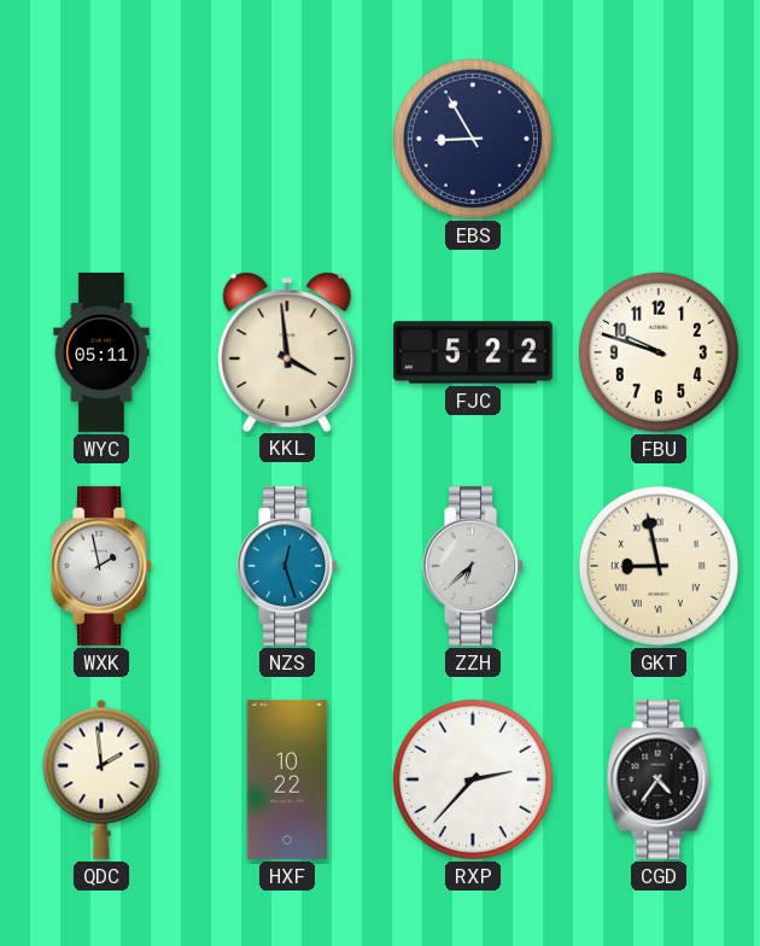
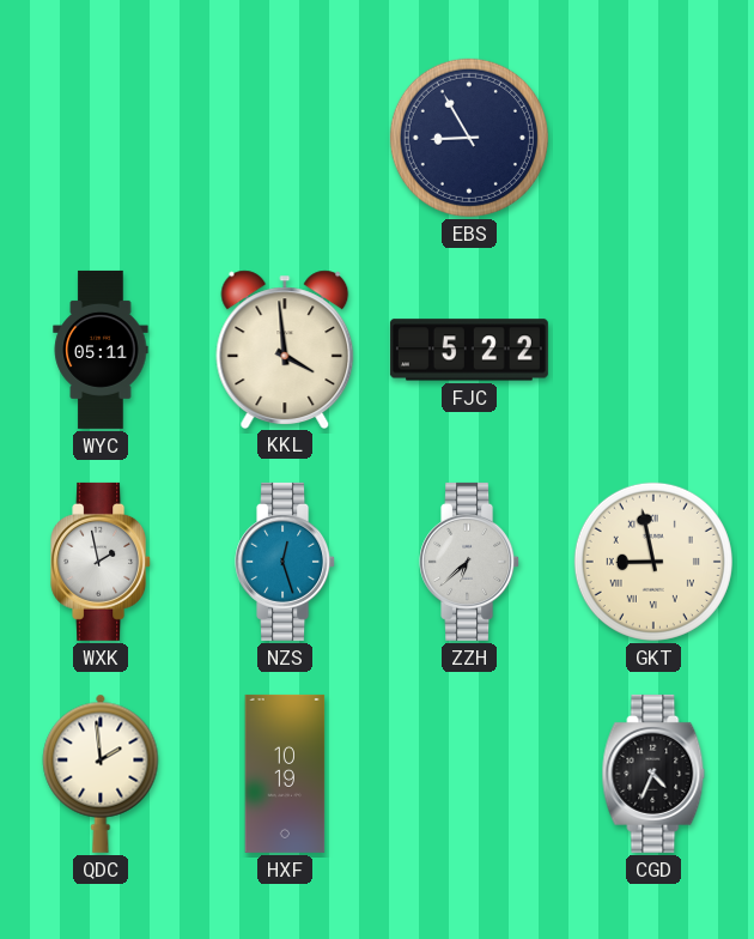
FBU: 9:48 -> none (659, 352)
HXF: 10:22 -> 10:19 (285, 774)
RXP: 2:37 -> none (473, 779)
CGD: 4:36 -> 4:34 (653, 774)
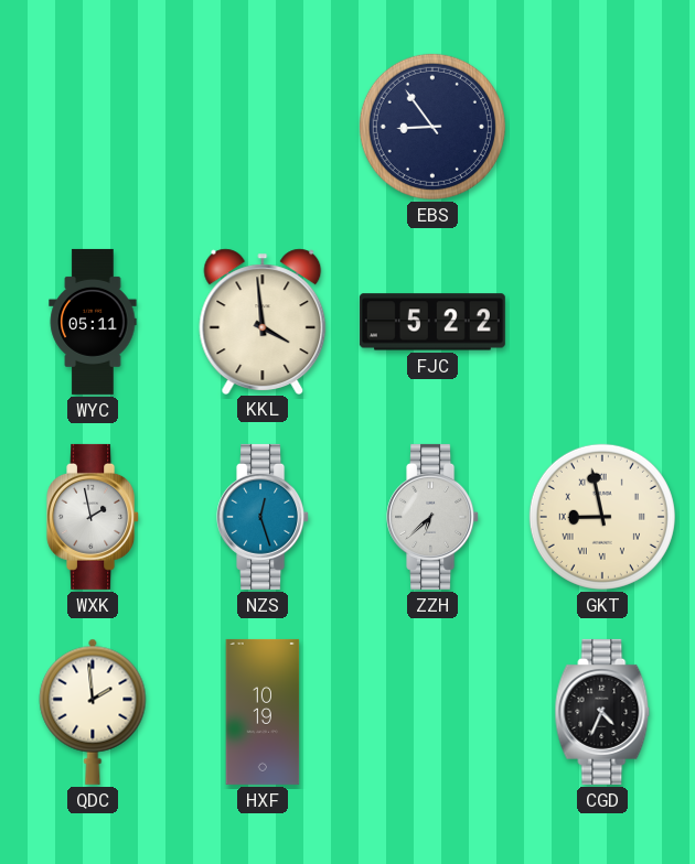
EBS: 8:55 -> 8:54 (432, 127)
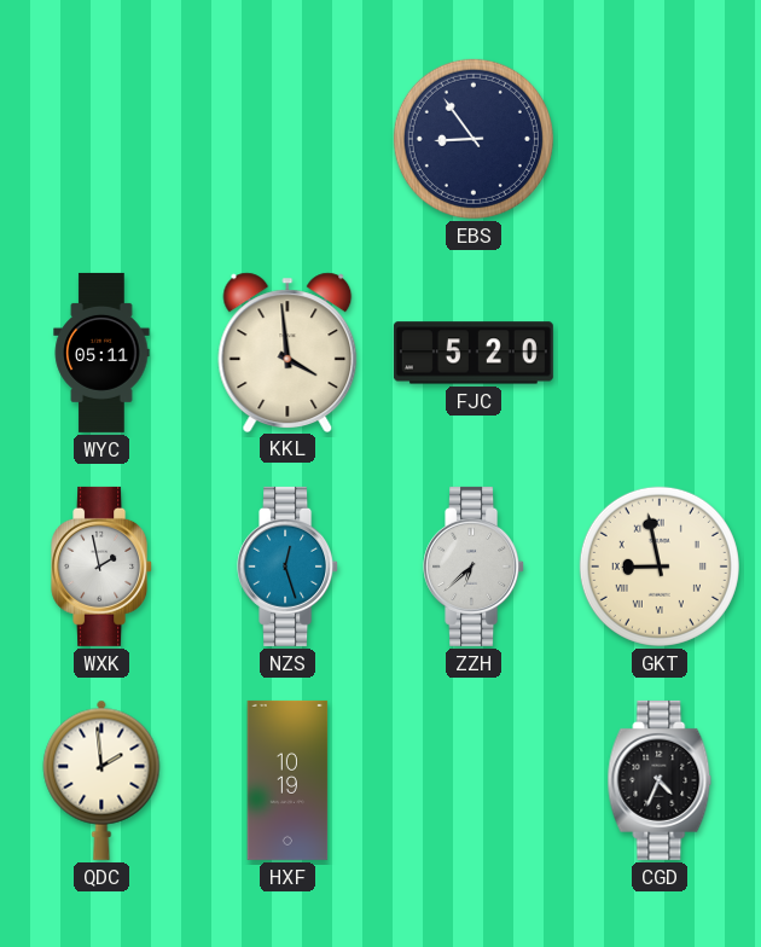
FJC: 5:22 -> 5:20 (474, 353)
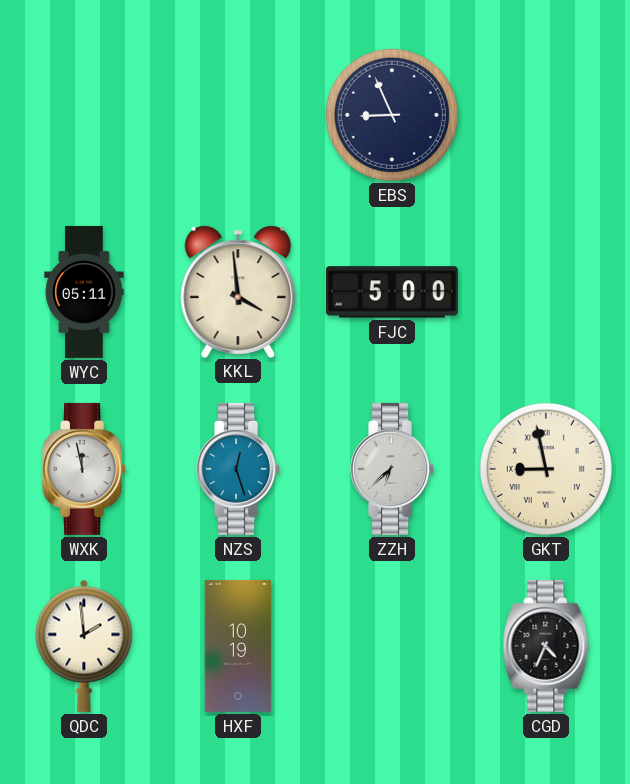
EBS: 8:54 -> 8:56 (392, 115)
FJC: 5:20 -> 5:00 (392, 292)
WXK: 1:58 -> 11:58 (85, 469)
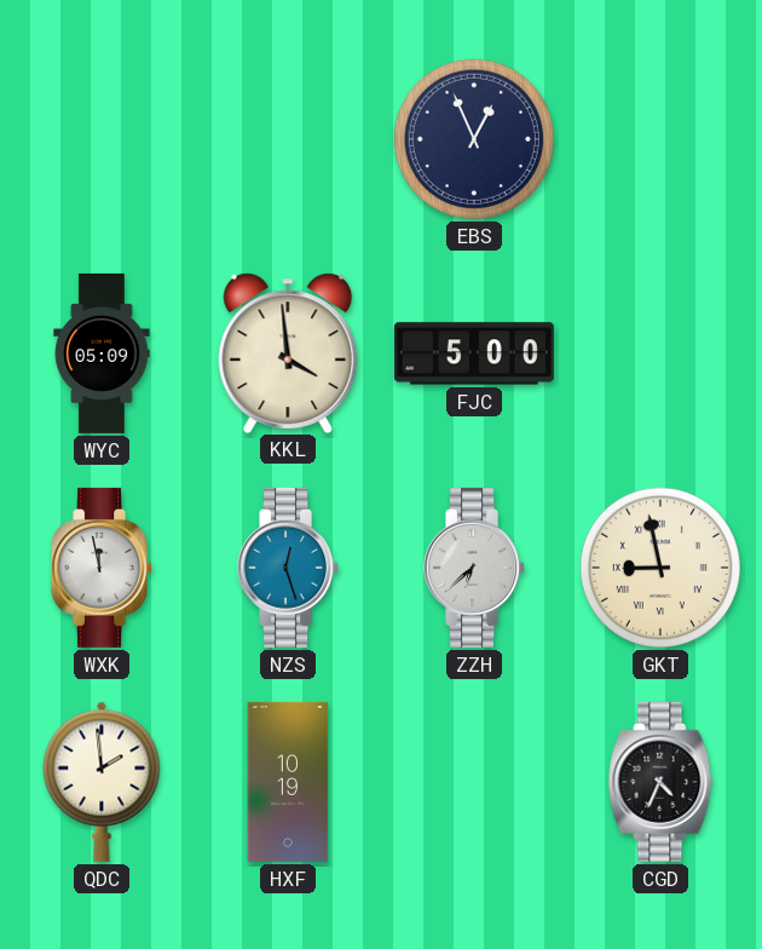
EBS: 8:56 -> 12:56 (474, 139)
WYC: 05:11 -> 05:09 (102, 353)
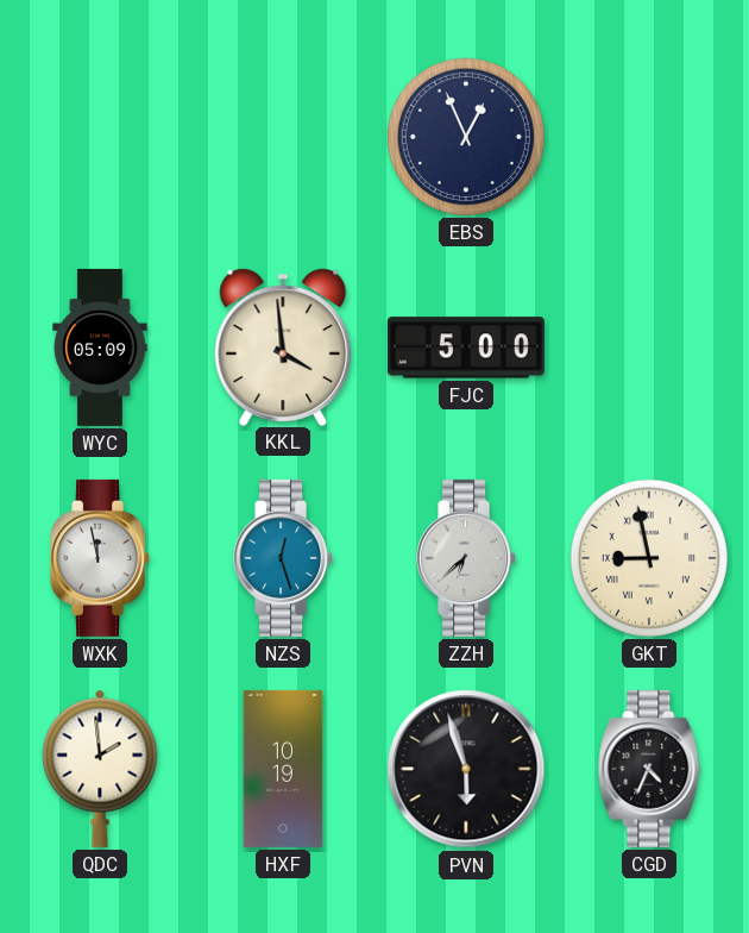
PVN: none -> 5:57 (466, 769)
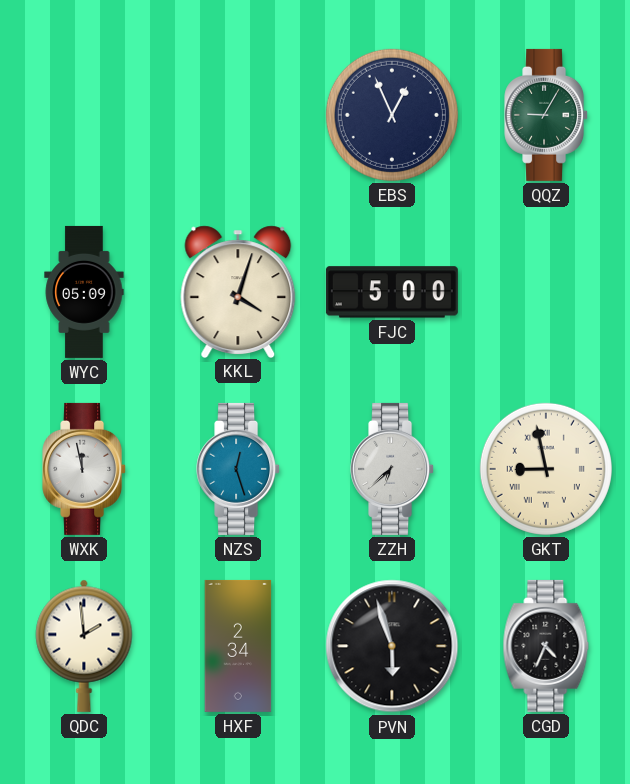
QQZ: none -> 9:05 (547, 115)
KKL: 3:59 -> 4:03 (238, 291)
HXF: 10:19 -> 2:34 (238, 646)
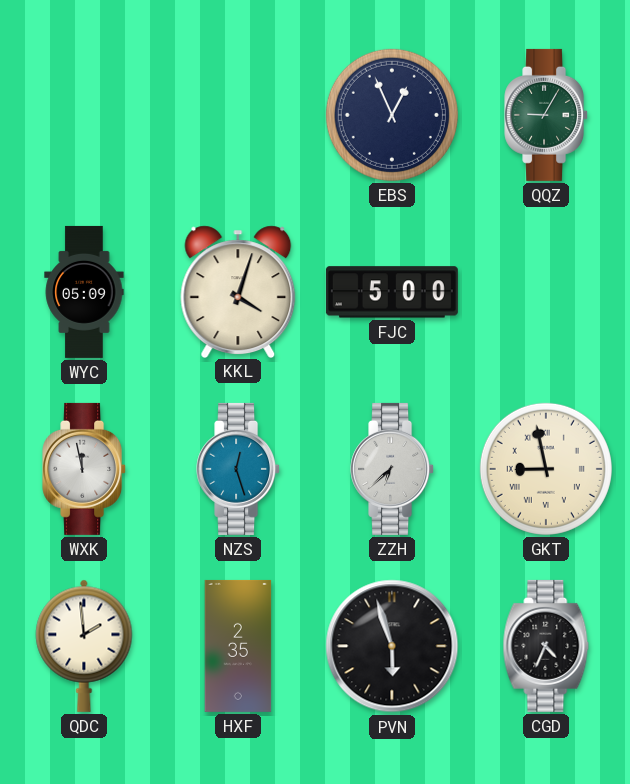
HXF: 2:34 -> 2:35 (238, 646)
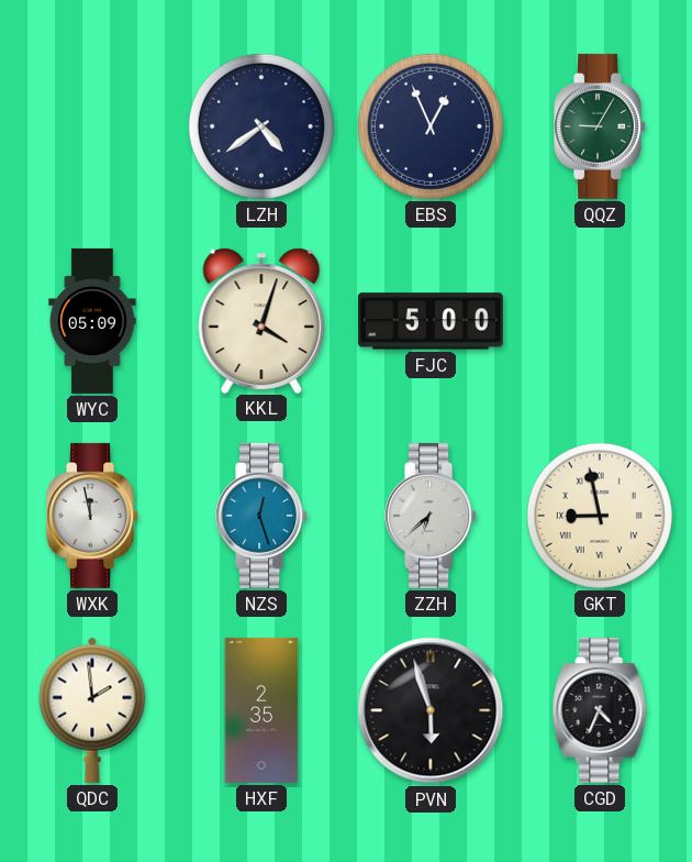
LZH: none -> 4:39 (261, 126)
